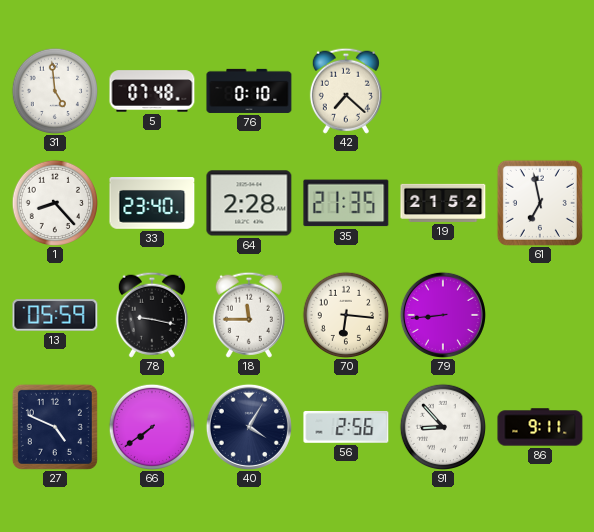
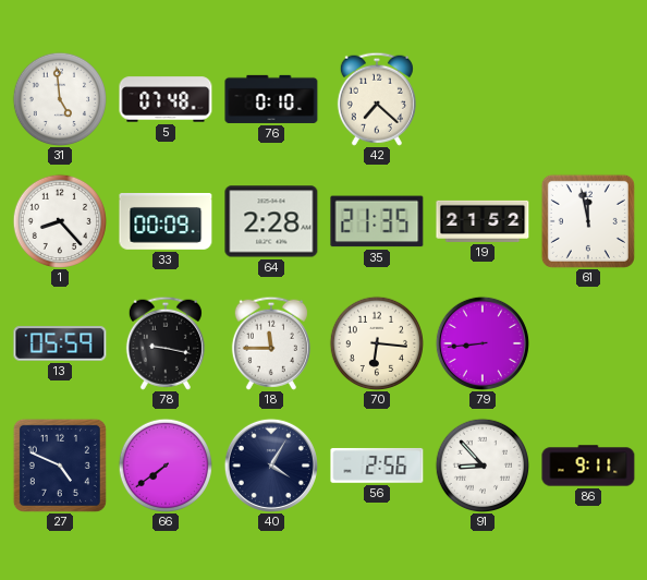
33: 23:40 -> 00:09 (166, 222)
61: 6:58 -> 11:58 (588, 221)
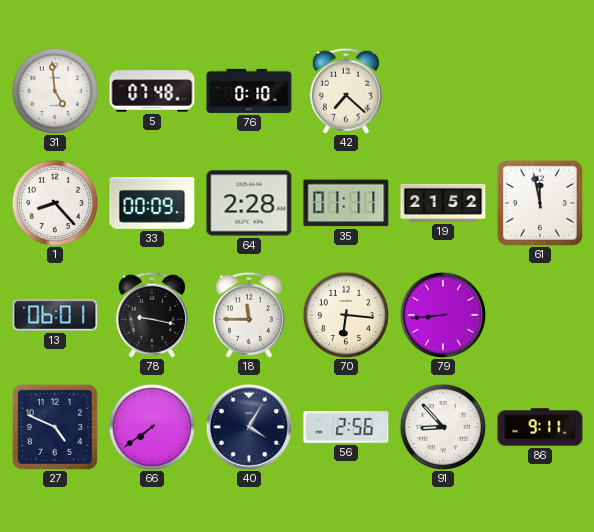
35: 21:35 -> 01:11 (346, 203)
13: 05:59 -> 06:01 (55, 315)
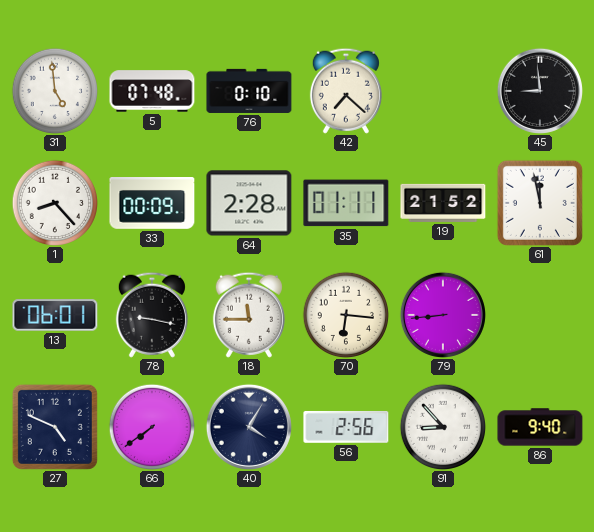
45: none -> 8:59 (540, 91)
86: 9:11 -> 9:40 (540, 427)
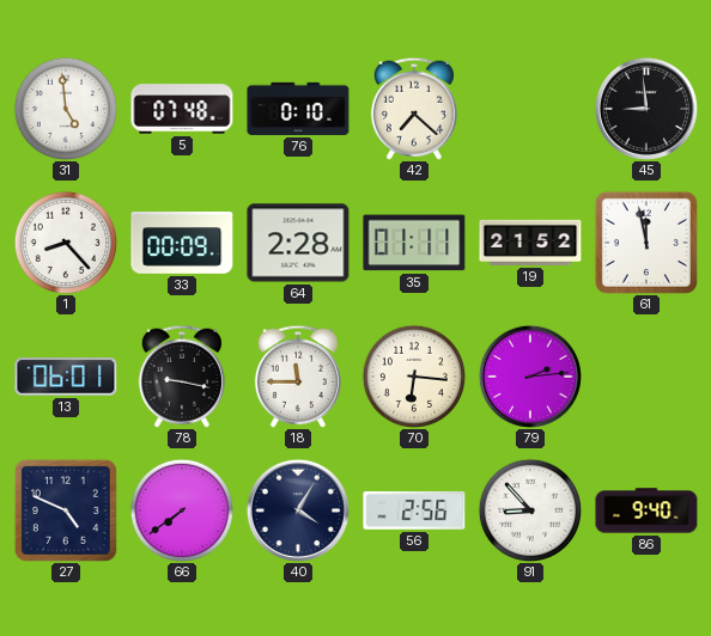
79: 8:44 -> 2:14 (530, 377)
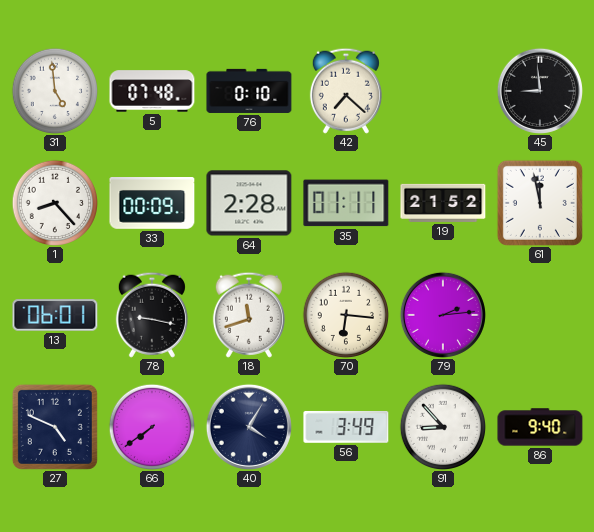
18: 11:45 -> 11:42 (249, 315)
56: 2:56 -> 3:49 (346, 427)
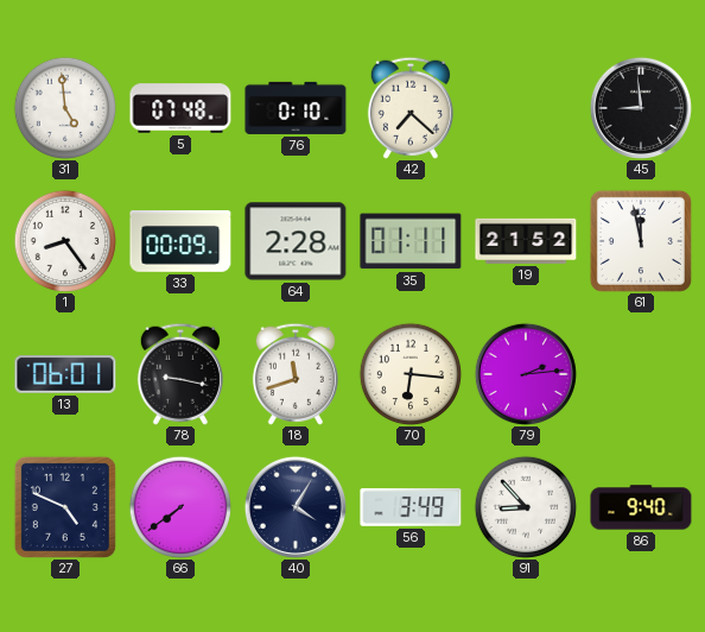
1: 8:23 -> 8:24 (64, 240)
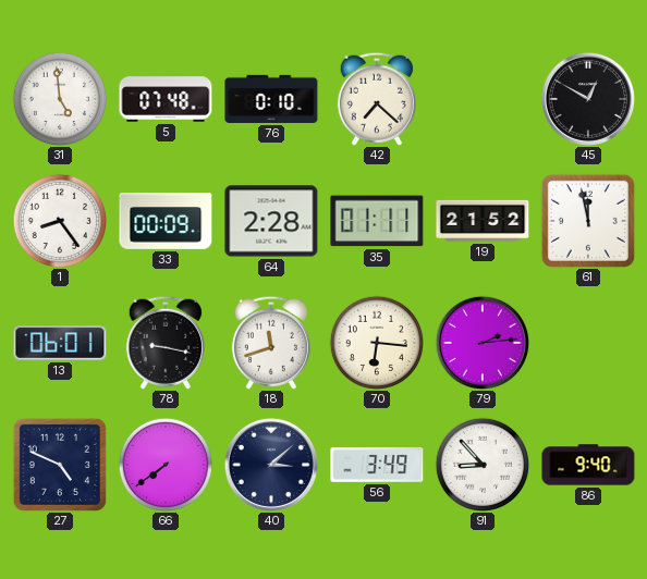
45: 8:59 -> 12:50 (588, 99)
40: 4:05 -> 3:08 (271, 465)
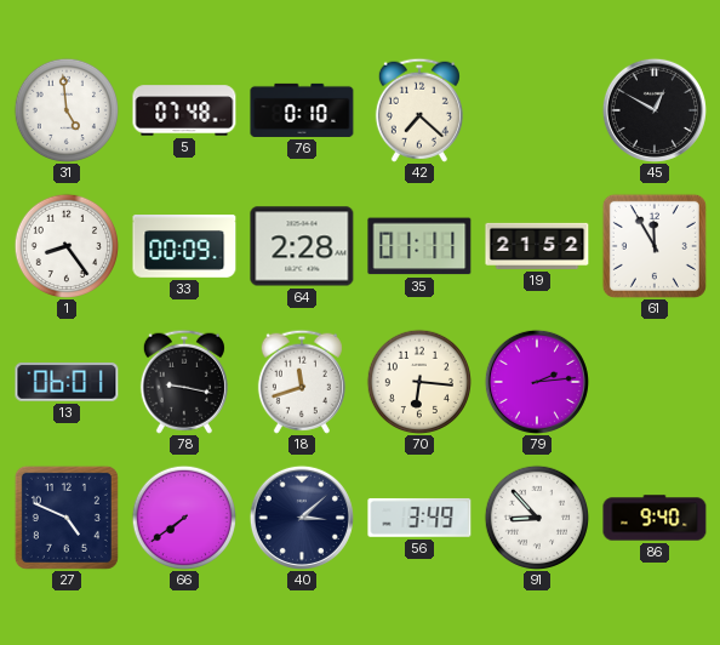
61: 11:58 -> 11:55 (655, 246)
